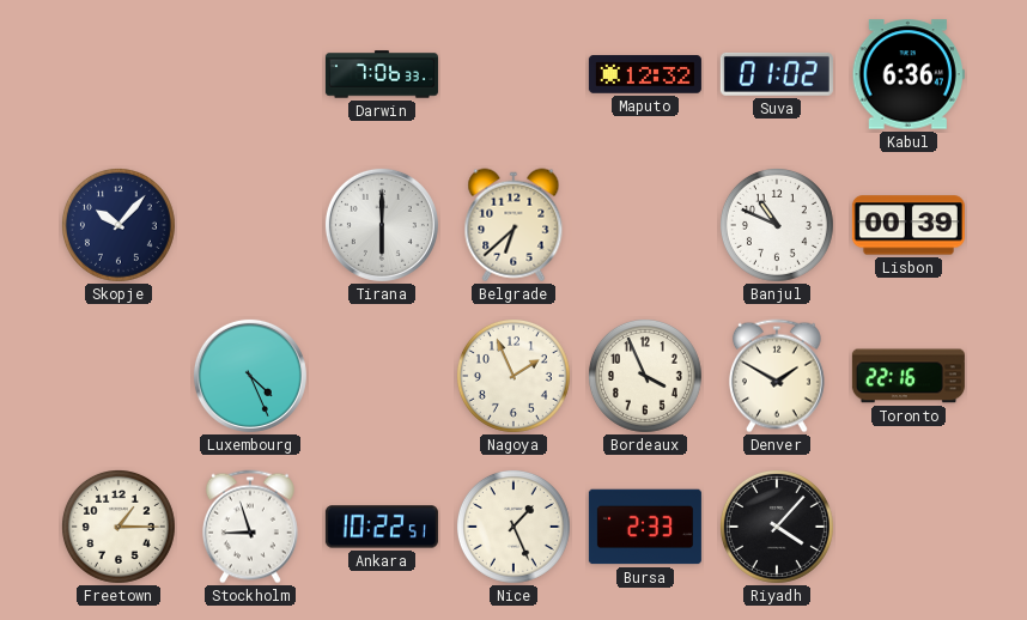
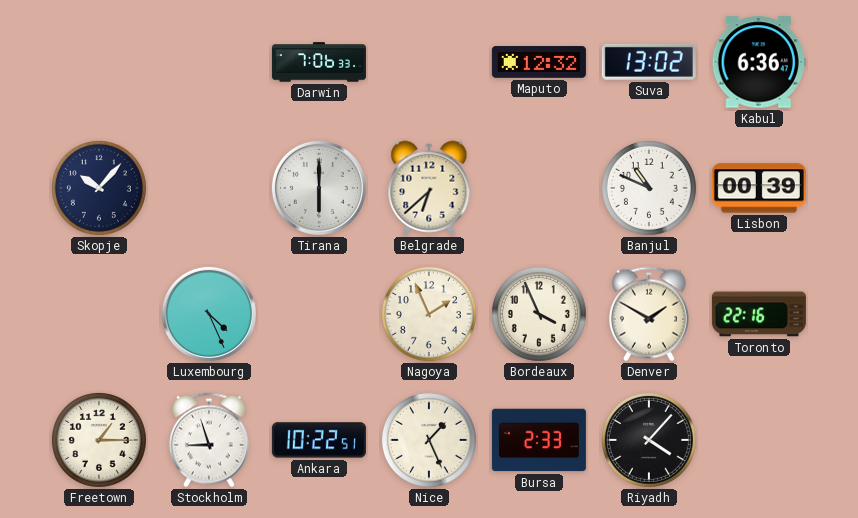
Suva: 01:02 -> 13:02 (649, 62)
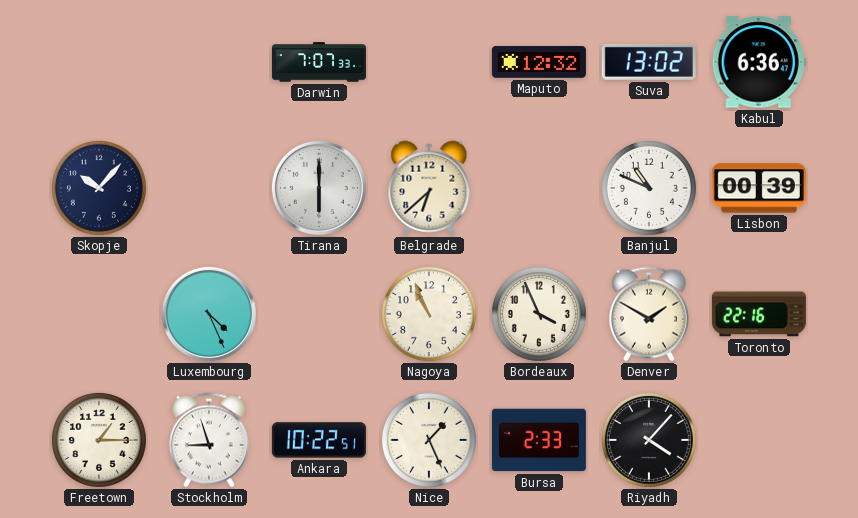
Darwin: 7:06 -> 7:07 (319, 62)
Nagoya: 1:56 -> 10:56 (429, 314)
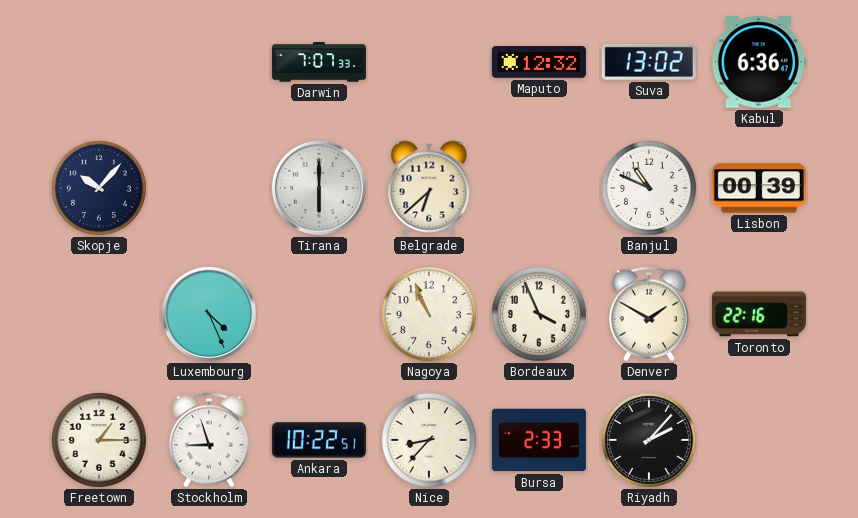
Nice: 1:26 -> 8:37 (429, 440)
Riyadh: 4:07 -> 2:07 (649, 440)
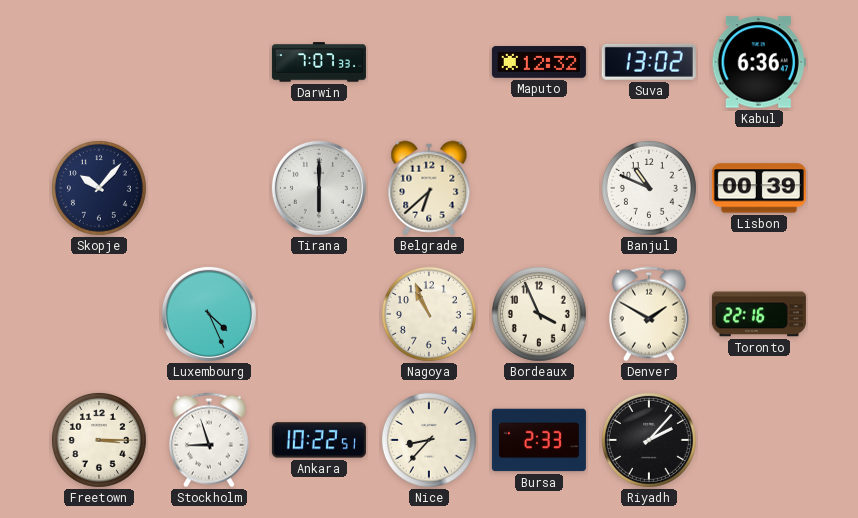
Freetown: 1:15 -> 3:15 (99, 440)
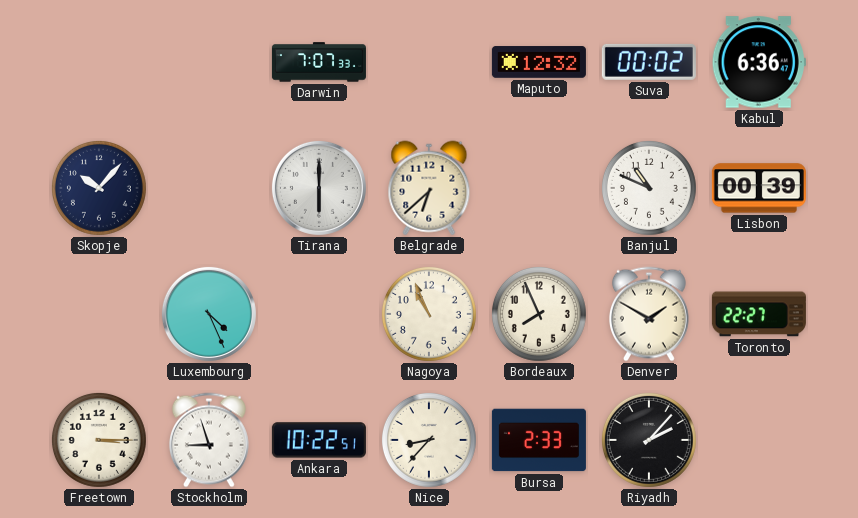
Suva: 13:02 -> 00:02 (649, 62)
Bordeaux: 3:56 -> 7:56 (539, 314)
Toronto: 22:16 -> 22:27 (759, 314)
